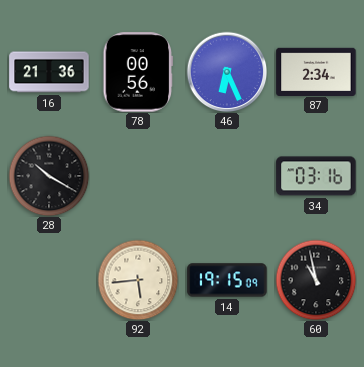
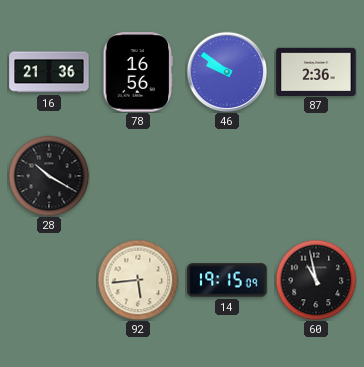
78: 00:56 -> 16:56 (138, 72)
46: 6:26 -> 9:51 (227, 72)
87: 2:34 -> 2:36 (316, 71)
34: 03:16 -> none (316, 176)
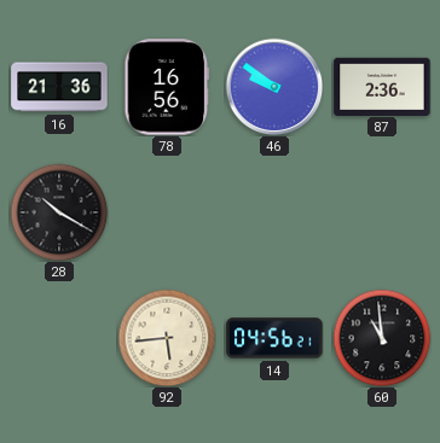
14: 19:15 -> 04:56 (274, 338)
60: 10:58 -> 10:59 (382, 338)
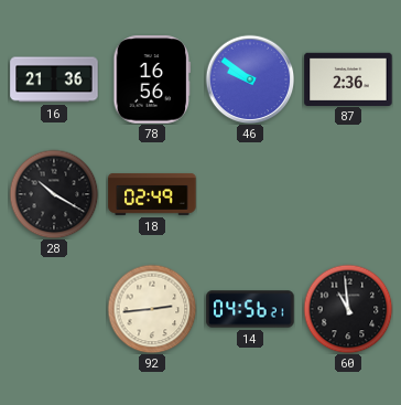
18: none -> 02:49 (152, 194)
92: 5:44 -> 2:44 (152, 309)
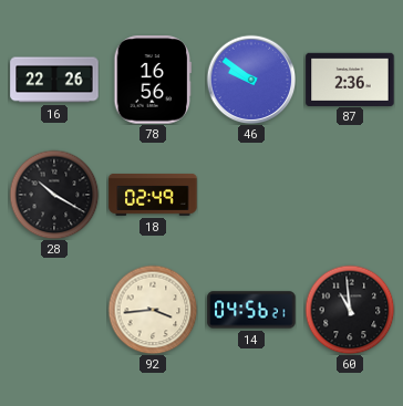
16: 21:36 -> 22:26 (54, 80)
92: 2:44 -> 3:44 (153, 310)
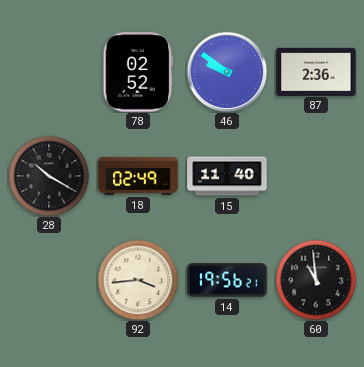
16: 22:26 -> none (54, 80)
78: 16:56 -> 02:52 (138, 72)
15: none -> 11:40 (227, 176)
14: 04:56 -> 19:56 (227, 280)
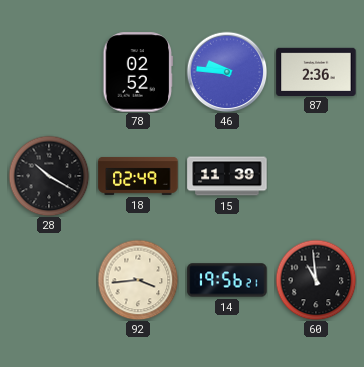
46: 9:51 -> 9:46 (227, 72)
15: 11:40 -> 11:39 (227, 176)
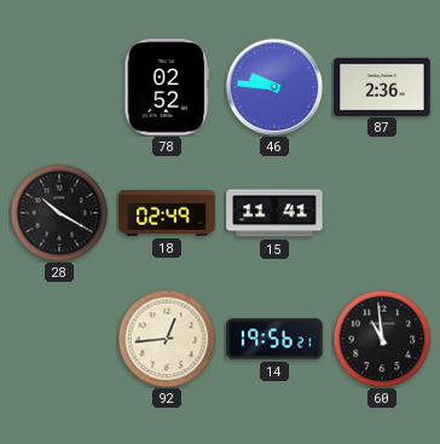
15: 11:39 -> 11:41 (274, 213)
92: 3:44 -> 12:44 (167, 339)
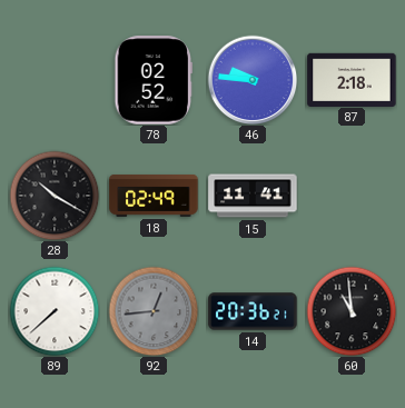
87: 2:36 -> 2:18 (352, 79)
89: none -> 7:38 (55, 311)
92 dial: cream -> grey (154, 311)
14: 19:56 -> 20:36 (253, 311)
